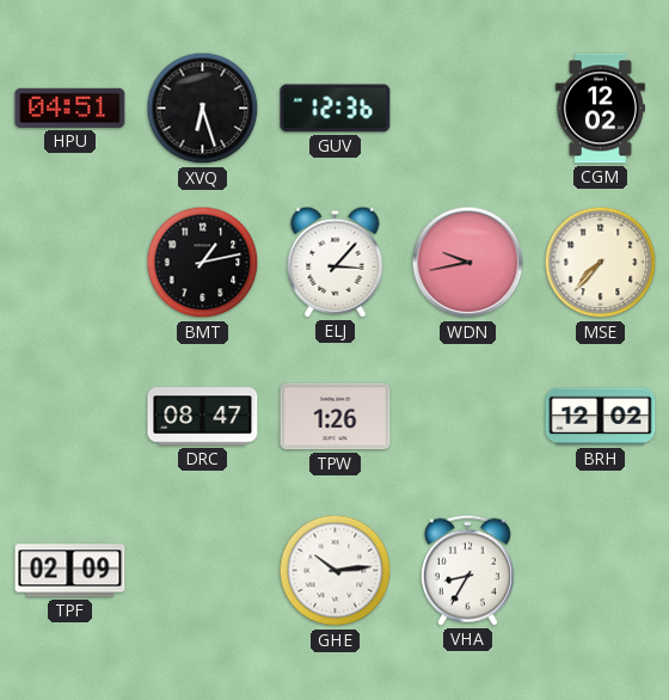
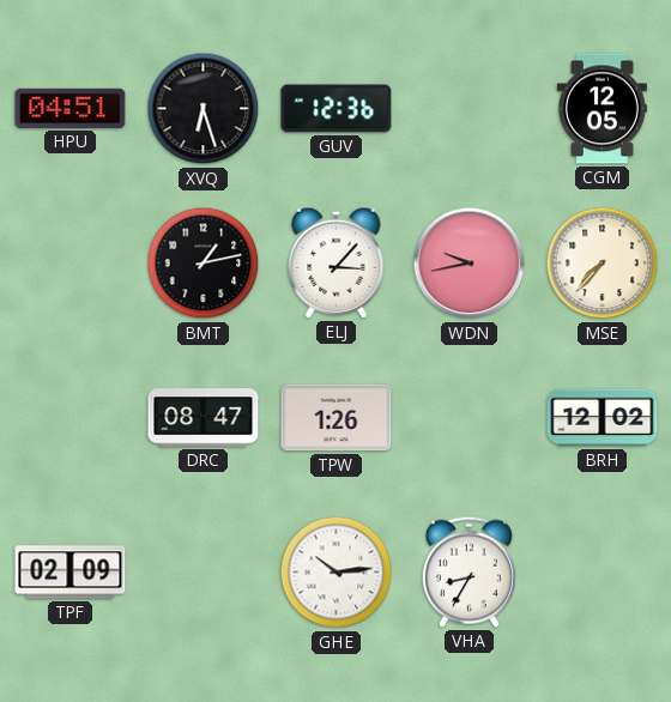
CGM: 12:02 -> 12:05 (602, 109)
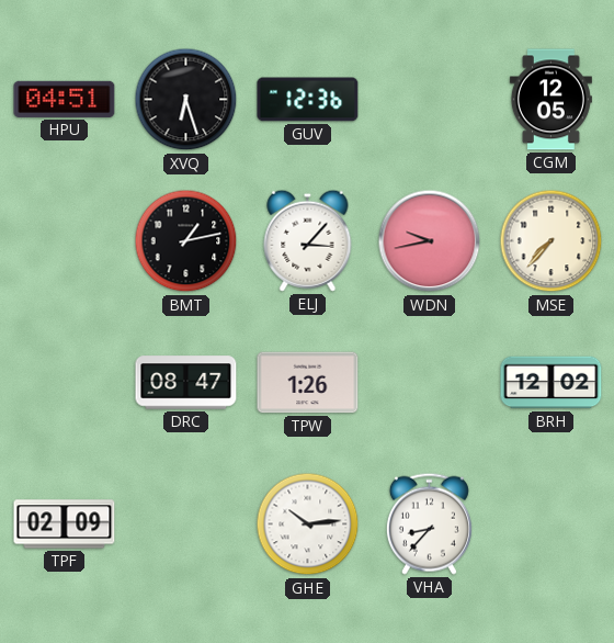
VHA: 8:35 -> 8:37 (429, 523)
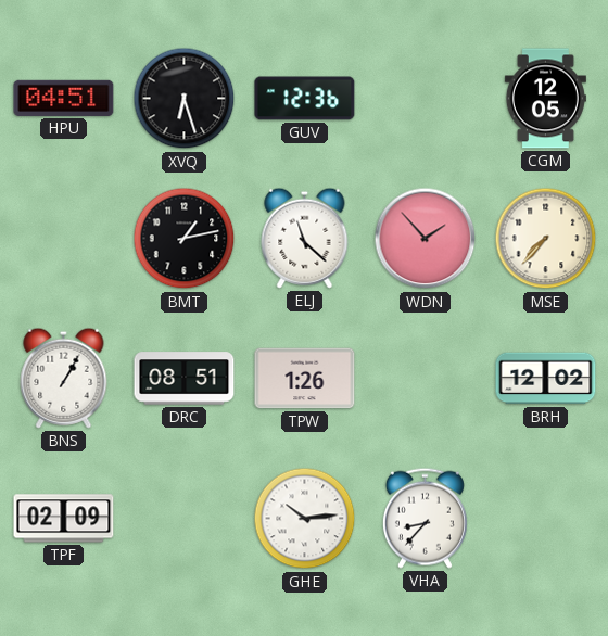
ELJ: 3:07 -> 11:22 (305, 238)
WDN: 9:43 -> 1:53 (426, 239)
BNS: none -> 1:05 (64, 378)
DRC: 08:47 -> 08:51 (185, 379)
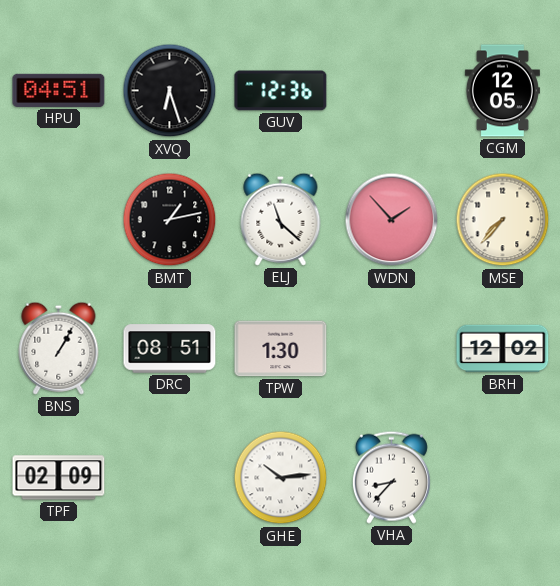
TPW: 1:26 -> 1:30 (281, 349)
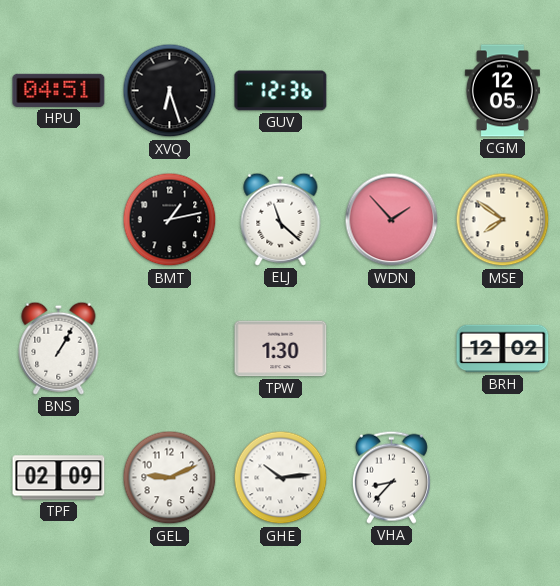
MSE: 7:37 -> 7:51 (503, 220)
DRC: 08:51 -> none (170, 349)
GEL: none -> 9:11 (170, 478)
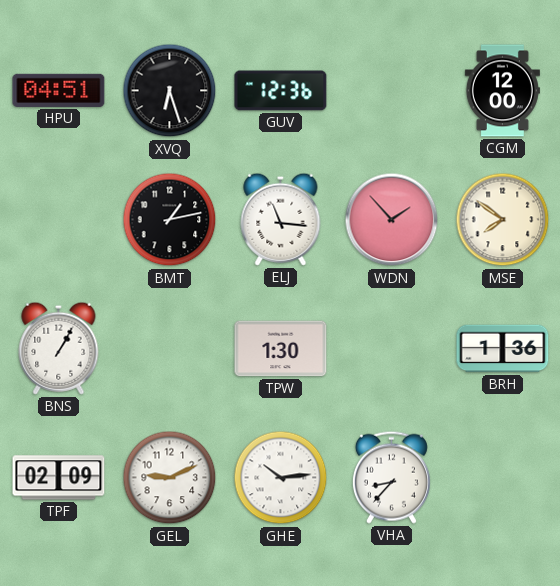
CGM: 12:05 -> 12:00 (502, 91)
ELJ: 11:22 -> 11:16 (281, 219)
BRH: 12:02 -> 1:36 (503, 349)
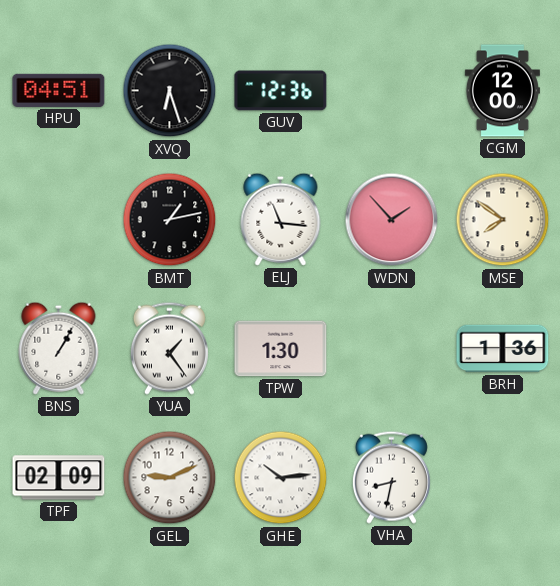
YUA: none -> 1:24 (169, 348)
VHA: 8:37 -> 8:32 (391, 477)
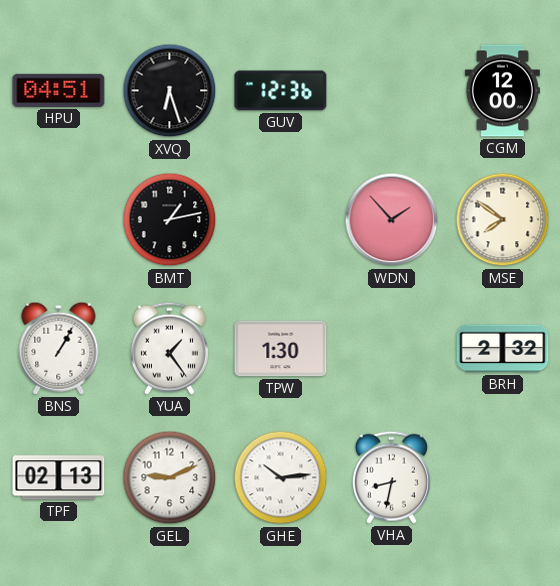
ELJ: 11:16 -> none (281, 219)
BRH: 1:36 -> 2:32 (503, 349)
TPF: 02:09 -> 02:13 (59, 478)
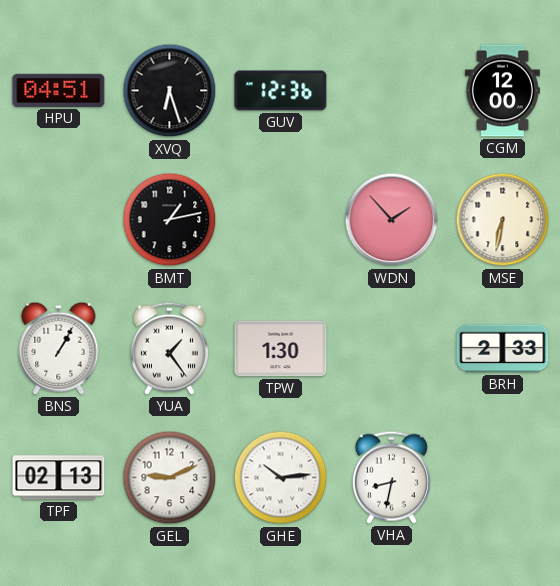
MSE: 7:51 -> 6:32 (503, 220)
BRH: 2:32 -> 2:33 (503, 349)
